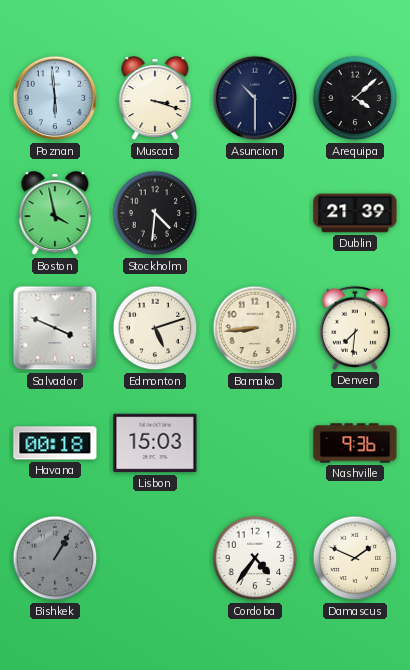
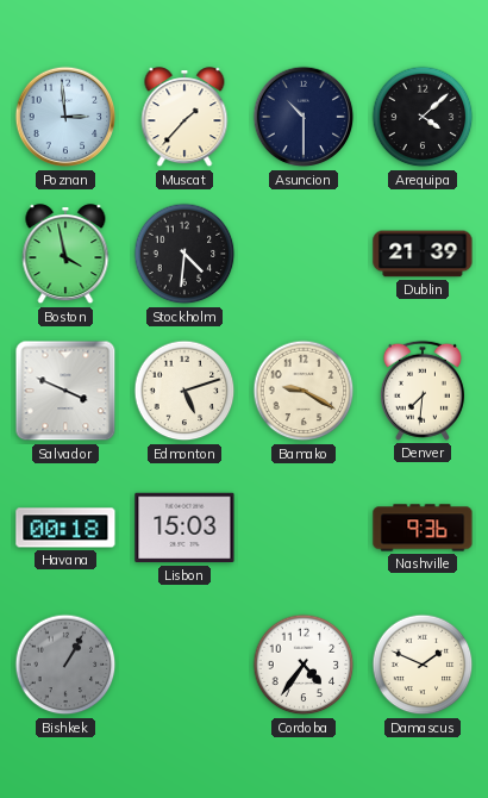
Poznan: 5:59 -> 2:59 (65, 117)
Muscat: 3:18 -> 1:37 (184, 118)
Bamako: 8:44 -> 9:20 (304, 391)
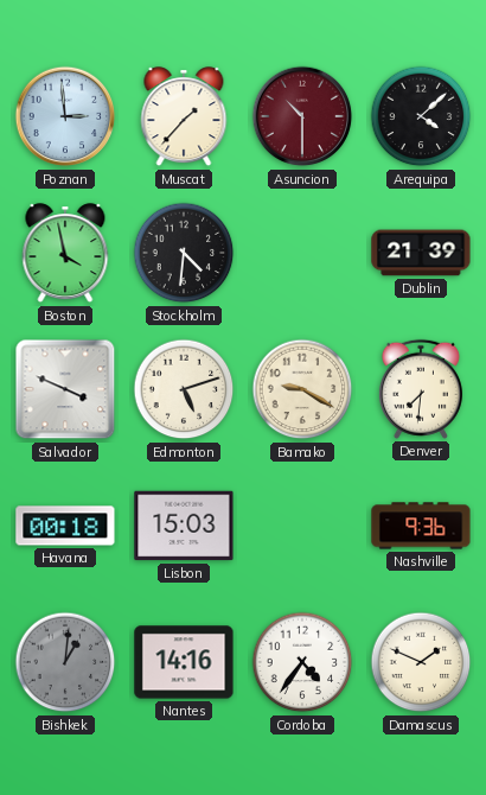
Asuncion dial: navy -> burgundy (302, 116)
Bishkek: 1:05 -> 1:01 (65, 662)
Nantes: none -> 14:16 (184, 662)
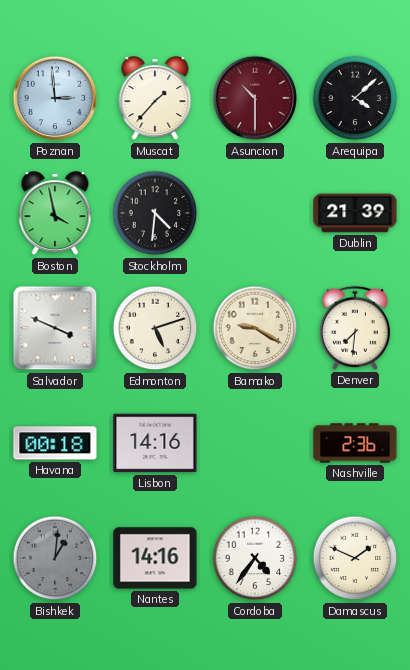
Lisbon: 15:03 -> 14:16 (155, 443)
Nashville: 9:36 -> 2:36 (355, 443)
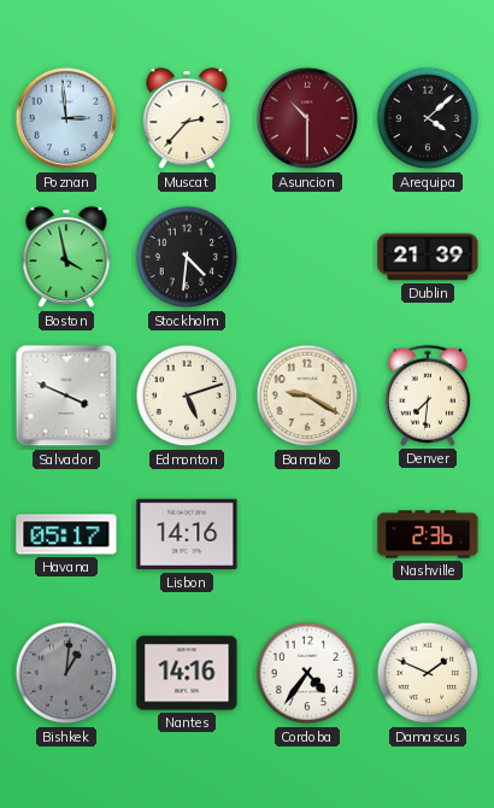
Muscat: 1:37 -> 2:37 (187, 119)
Havana: 00:18 -> 05:17 (66, 534)
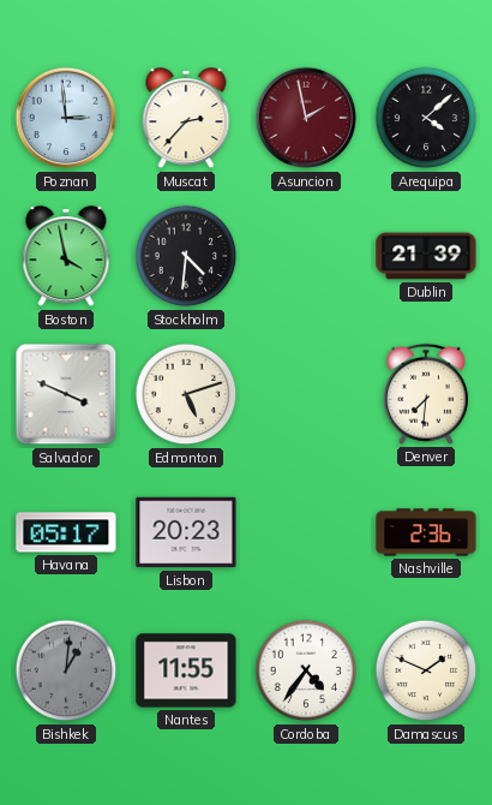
Asuncion: 10:30 -> 1:58 (306, 118)
Bamako: 9:20 -> none (307, 396)
Lisbon: 14:16 -> 20:23 (186, 532)
Nantes: 14:16 -> 11:55 (186, 670)
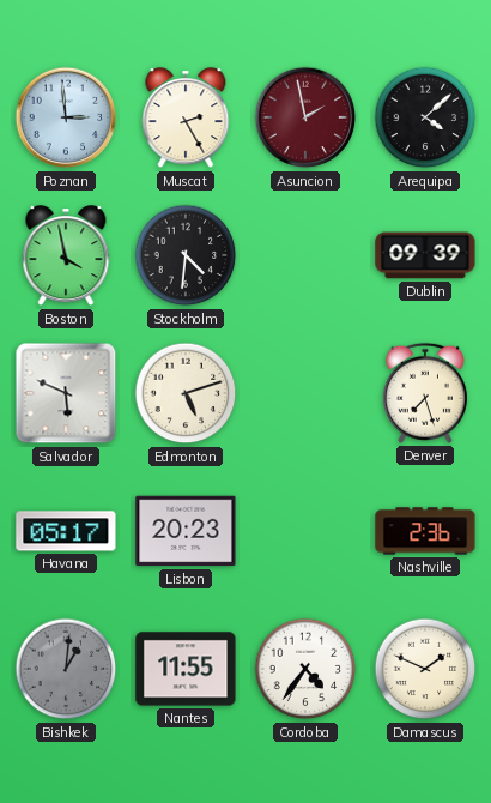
Muscat: 2:37 -> 2:25 (186, 119)
Dublin: 21:39 -> 09:39 (425, 255)
Salvador: 3:49 -> 5:49 (66, 393)
Denver: 7:31 -> 7:27 (425, 393)
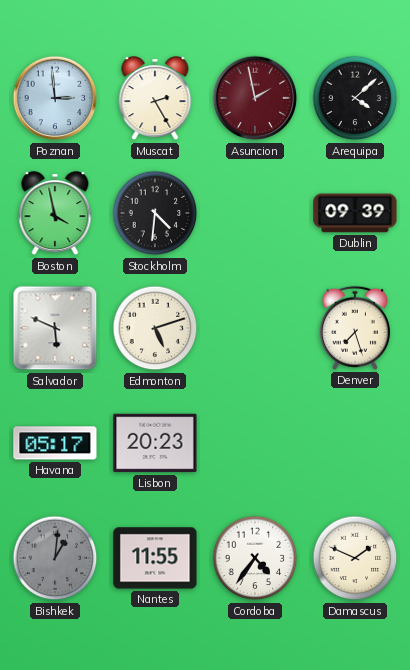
Nashville: 2:36 -> none (425, 531)
